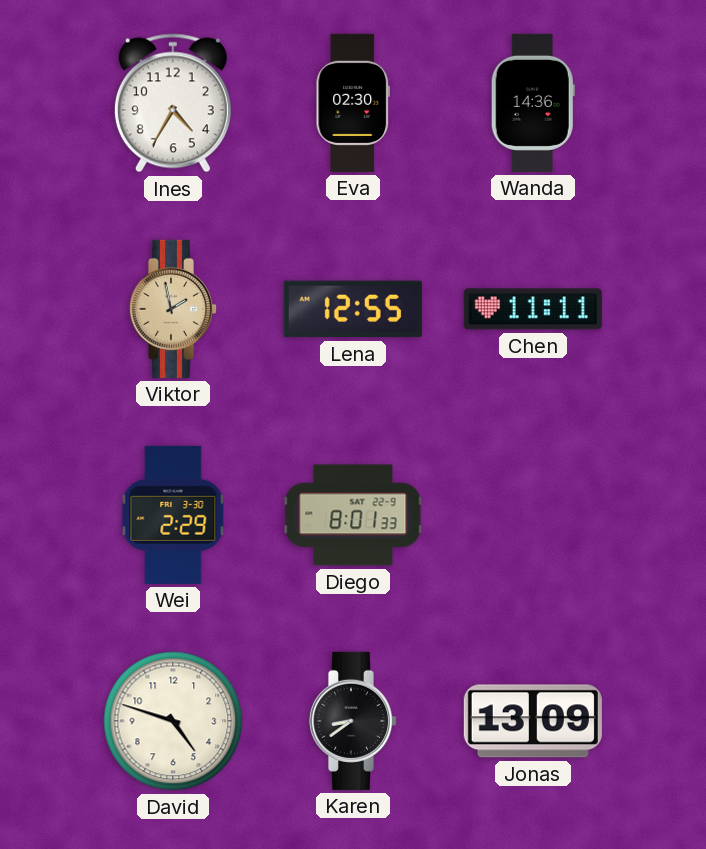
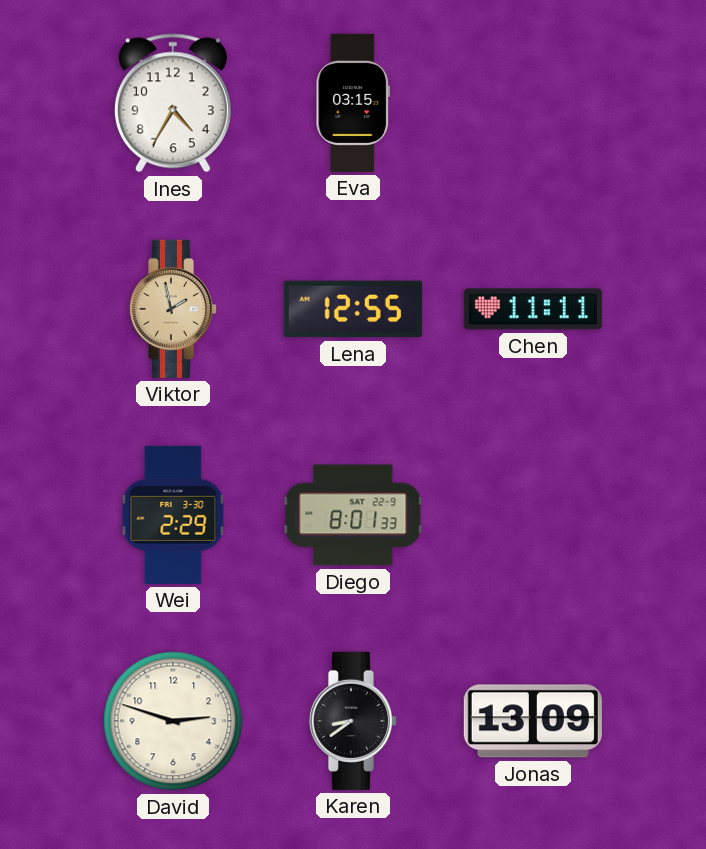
Eva: 02:30 -> 03:15 (353, 103)
Wanda: 14:36 -> none (533, 103)
David: 4:48 -> 2:48 (173, 721)
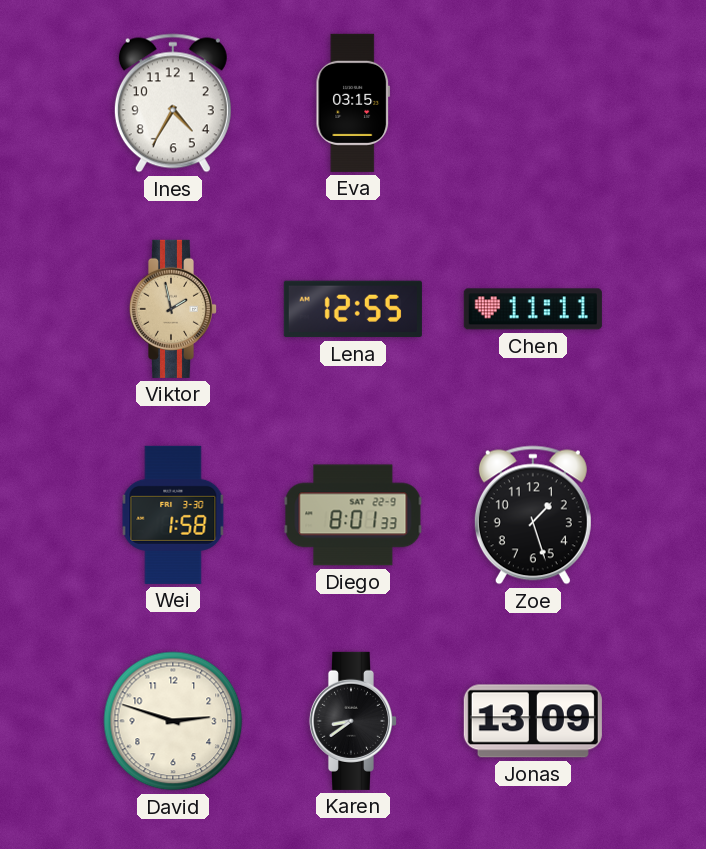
Wei: 2:29 -> 1:58 (173, 515)
Zoe: none -> 1:27 (533, 515)
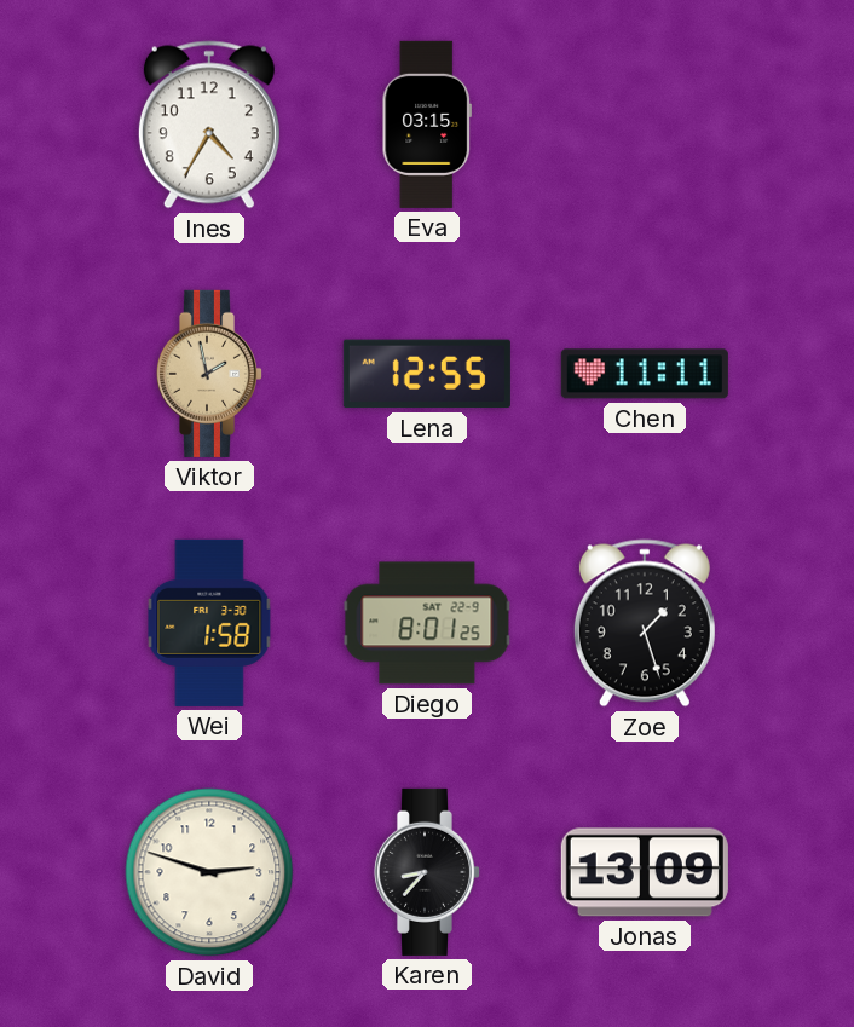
Diego: 8:01:33 -> 8:01:25 (427, 623)
Karen: 8:39 -> 8:37 (426, 872)
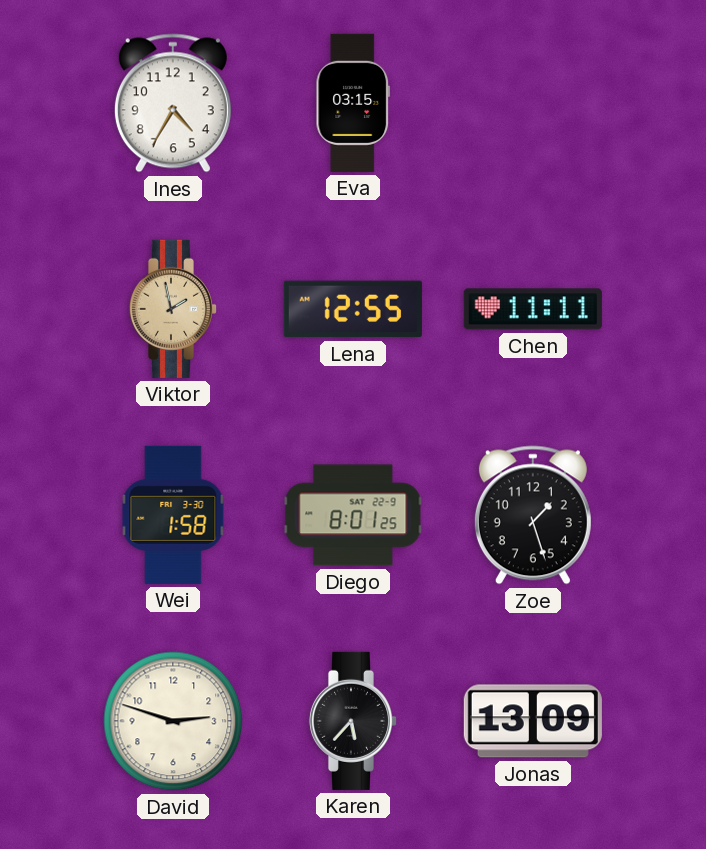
Karen: 8:37 -> 5:37 (352, 721)
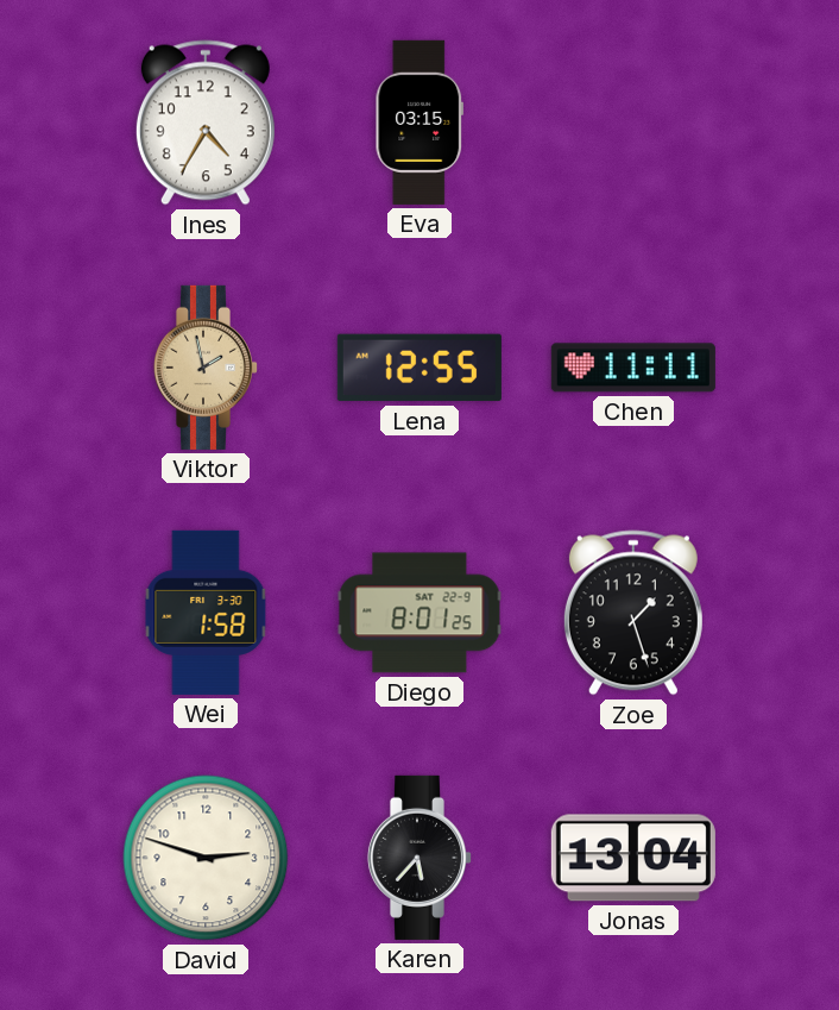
Jonas: 13:09 -> 13:04 (633, 858)
